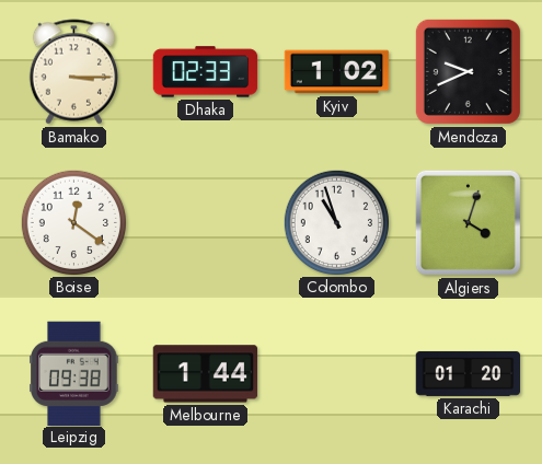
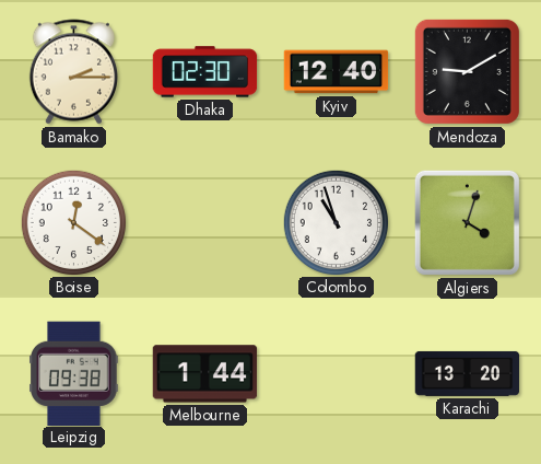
Bamako: 3:15 -> 2:15 (73, 72)
Dhaka: 02:33 -> 02:30 (205, 72)
Kyiv: 1:02 -> 12:40 (337, 72)
Mendoza: 9:41 -> 9:10 (467, 71)
Karachi: 01:20 -> 13:20 (468, 373)
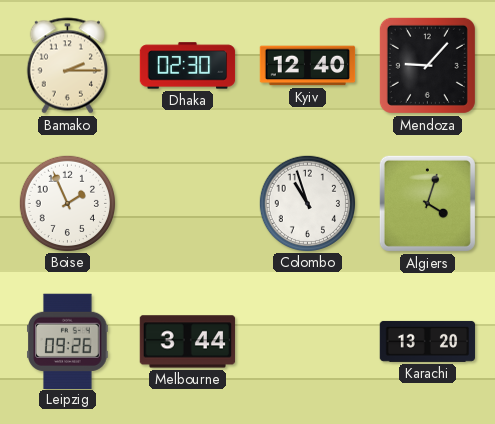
Mendoza: 9:10 -> 9:07 (427, 65)
Boise: 12:21 -> 1:56 (67, 203)
Leipzig: 09:38 -> 09:26 (68, 341)
Melbourne: 1:44 -> 3:44 (188, 342)
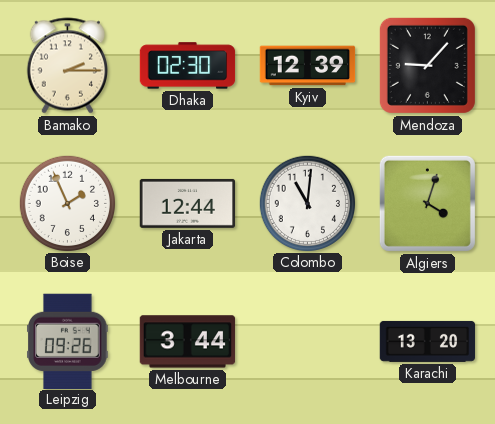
Kyiv: 12:40 -> 12:39 (308, 66)
Jakarta: none -> 12:44 (188, 203)
Colombo: 10:57 -> 11:01 (307, 203)
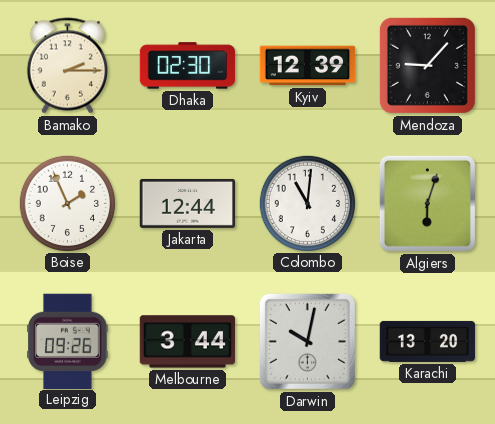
Algiers: 4:03 -> 6:03 (427, 203)
Darwin: none -> 10:02 (307, 341)
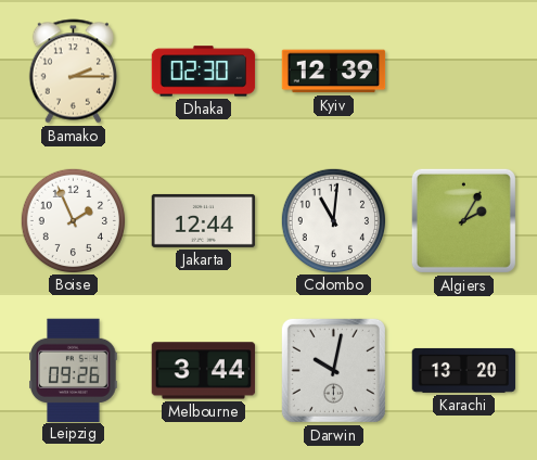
Mendoza: 9:07 -> none (427, 65)
Algiers: 6:03 -> 2:05 (463, 220)
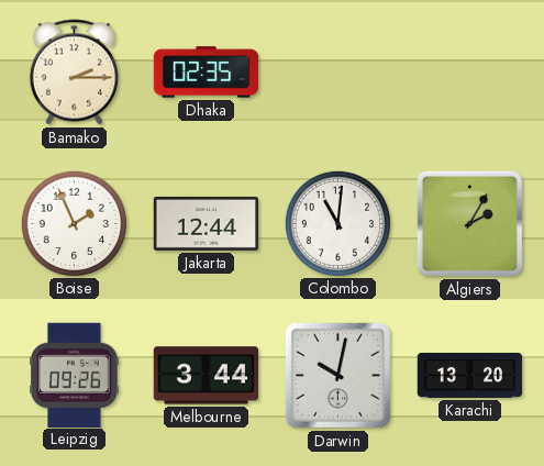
Dhaka: 02:30 -> 02:35 (207, 73)
Kyiv: 12:39 -> none (334, 72)
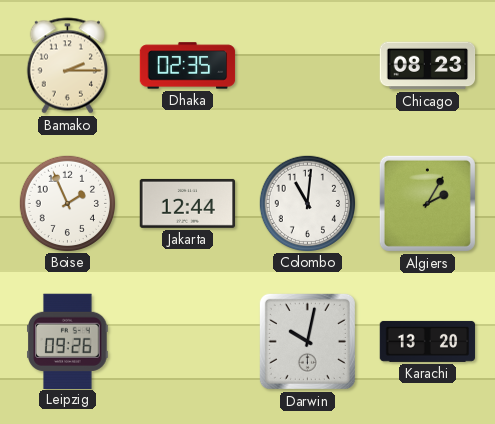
Chicago: none -> 08:23 (428, 66)
Melbourne: 3:44 -> none (207, 376)
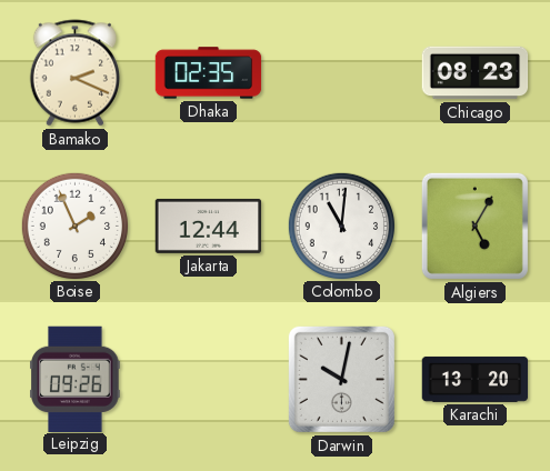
Bamako: 2:15 -> 2:19 (74, 73)
Algiers: 2:05 -> 5:05 (474, 226)
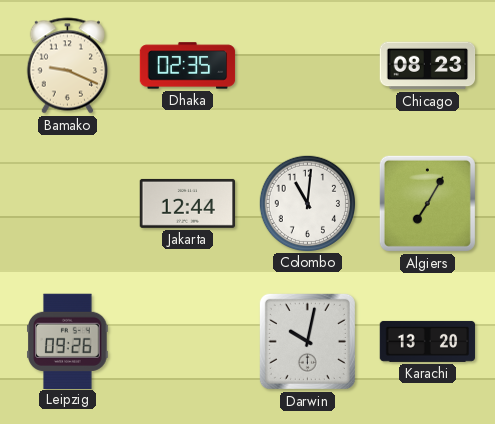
Bamako: 2:19 -> 9:19 (67, 66)
Boise: 1:56 -> none (74, 226)
Algiers: 5:05 -> 7:05 (427, 203)
